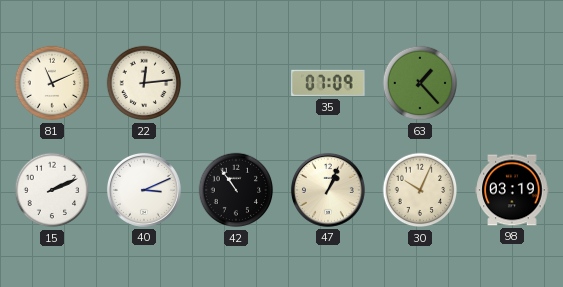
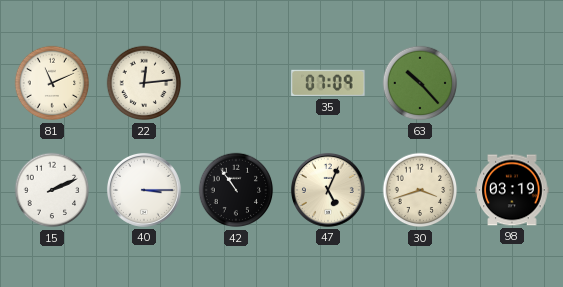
63: 1:23 -> 10:23 (420, 83)
40: 3:11 -> 3:15 (144, 190)
47: 1:04 -> 5:04 (328, 190)
30: 10:04 -> 3:42 (420, 190)
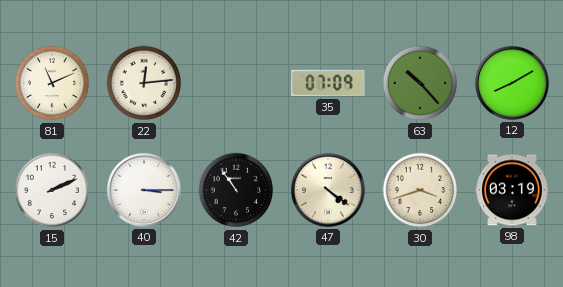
12: none -> 8:10 (512, 83)
47: 5:04 -> 4:21 (328, 190)
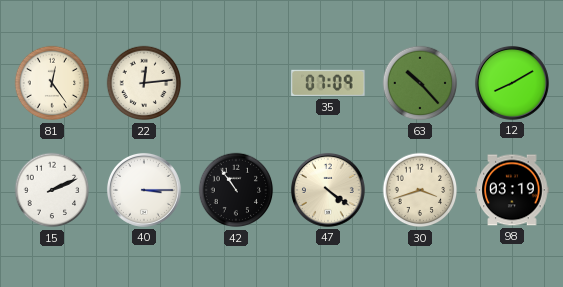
81: 11:11 -> 12:24 (52, 83)
